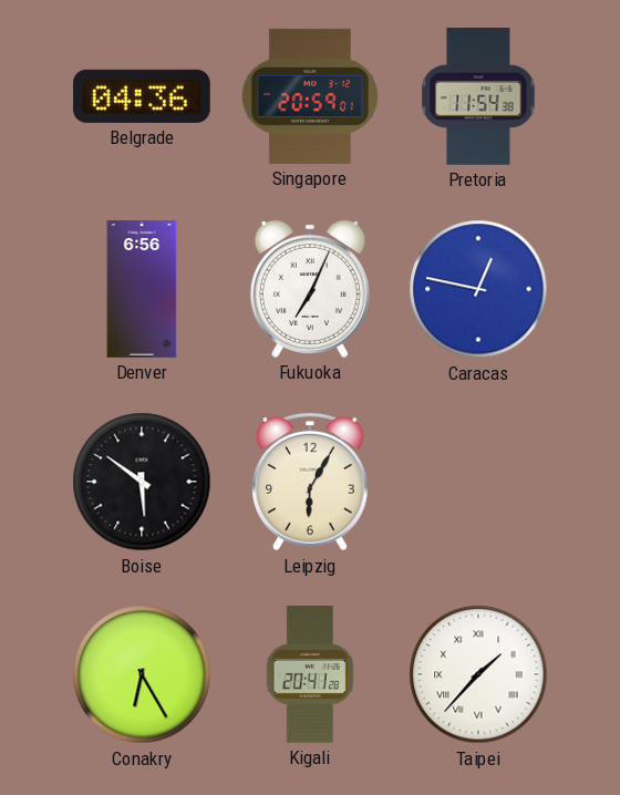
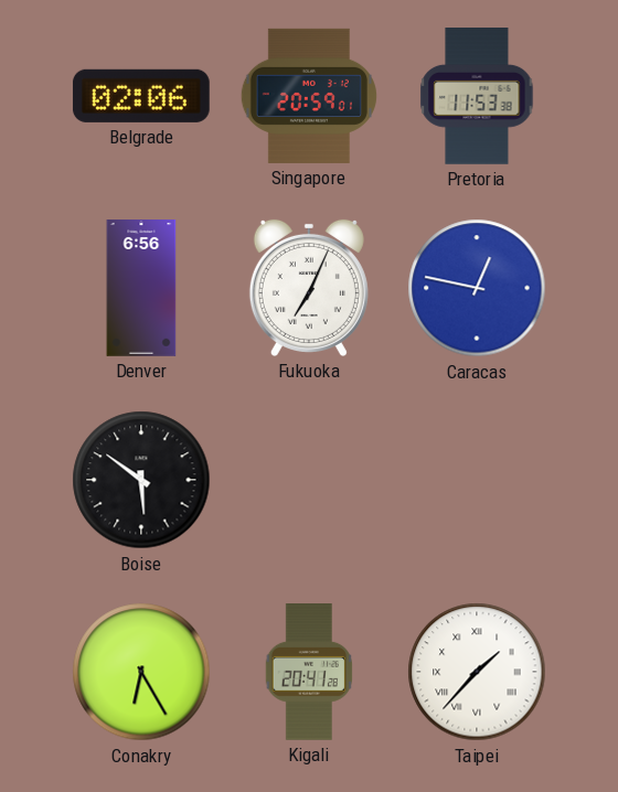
Belgrade: 04:36 -> 02:06 (141, 96)
Pretoria: 11:54 -> 11:53 (477, 97)
Leipzig: 6:05 -> none (310, 482)
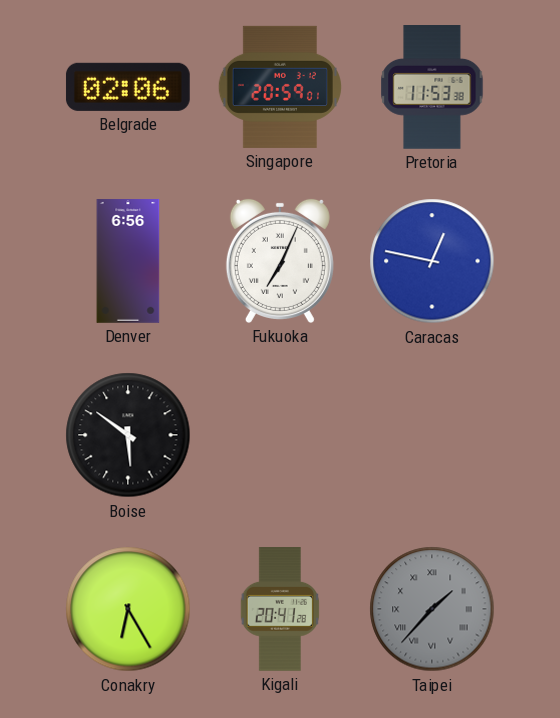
Taipei dial: white -> grey (432, 609)
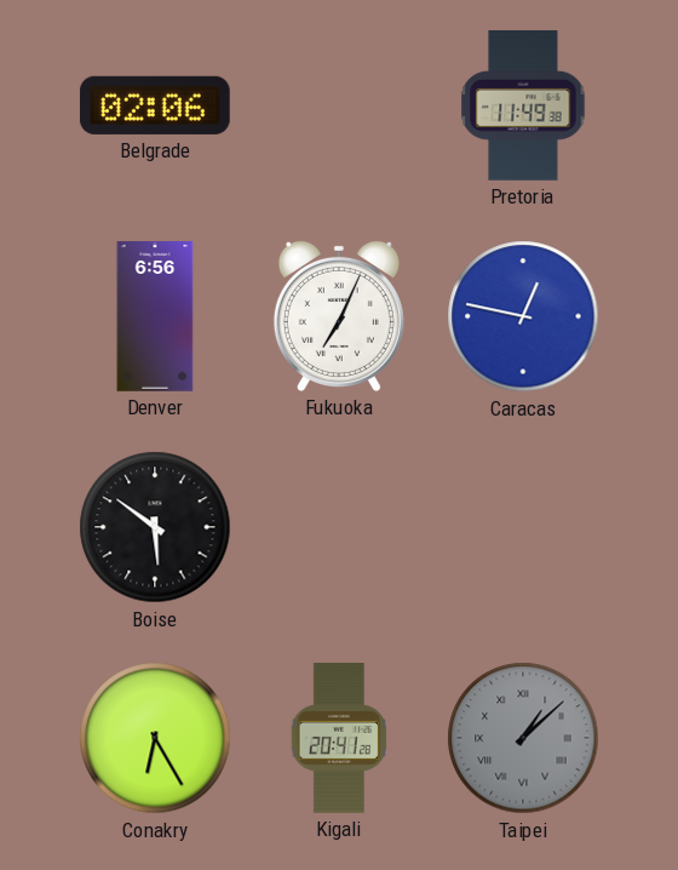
Singapore: 20:59 -> none (280, 87)
Pretoria: 11:53 -> 11:49 (523, 107)
Taipei: 1:37 -> 1:08 (523, 738)
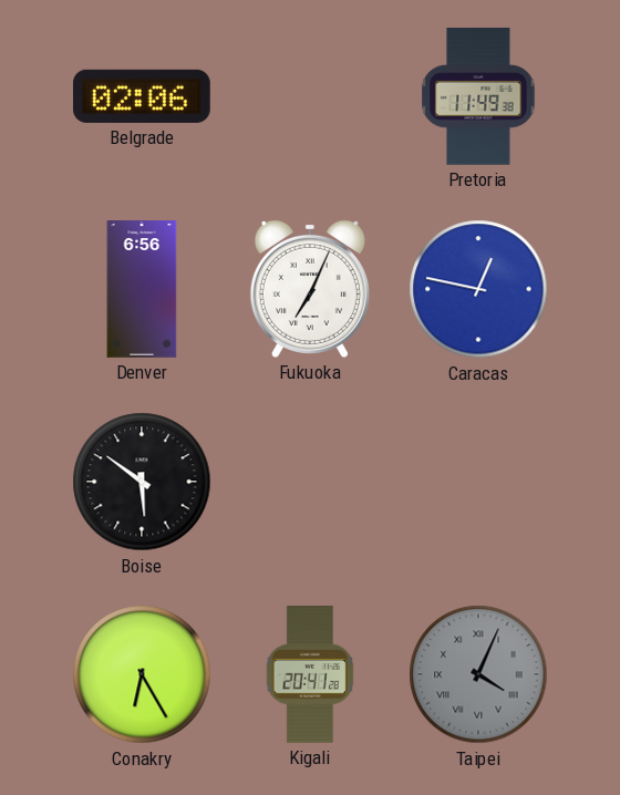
Taipei: 1:08 -> 4:04 (478, 674)
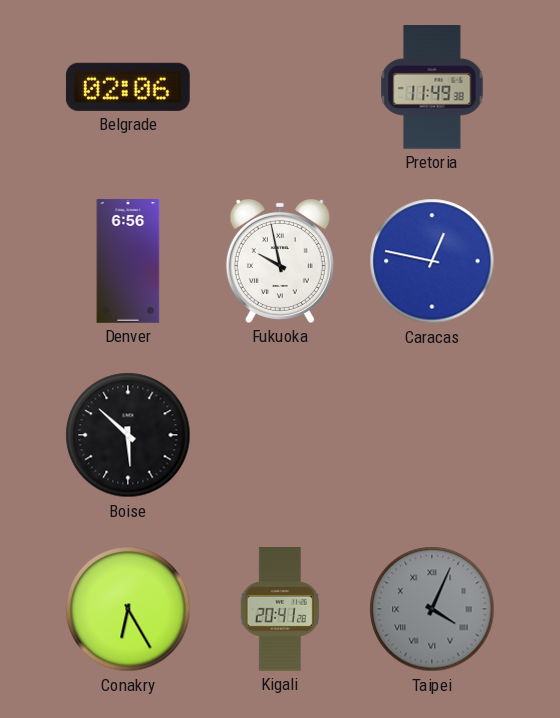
Fukuoka: 7:04 -> 9:58 (280, 261)
Boise: 5:51 -> 5:52 (128, 435)
